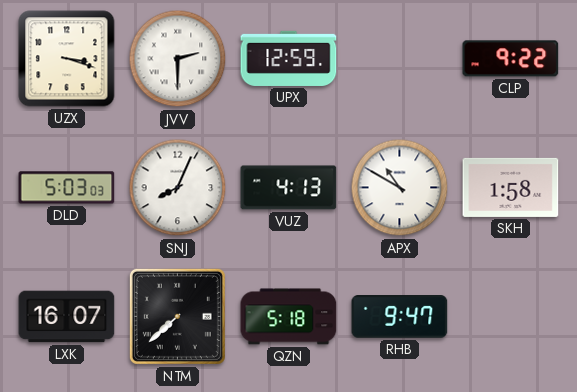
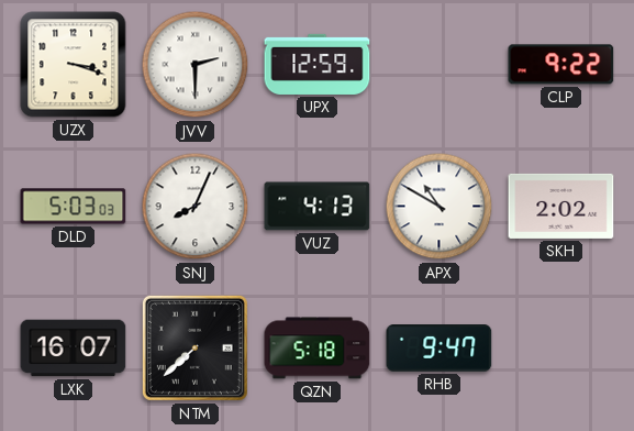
SKH: 1:58 -> 2:02 (561, 206)
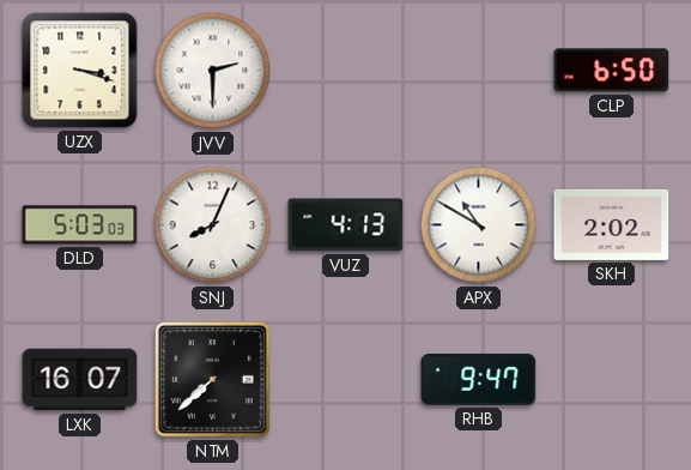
UPX: 12:59 -> none (318, 64)
CLP: 9:22 -> 6:50 (612, 71)
QZN: 5:18 -> none (318, 349)
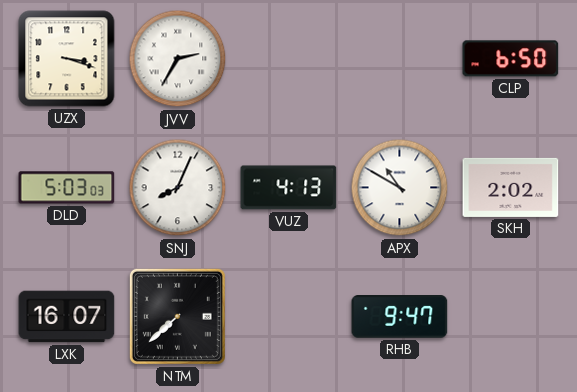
JVV: 2:30 -> 2:35 (178, 59)
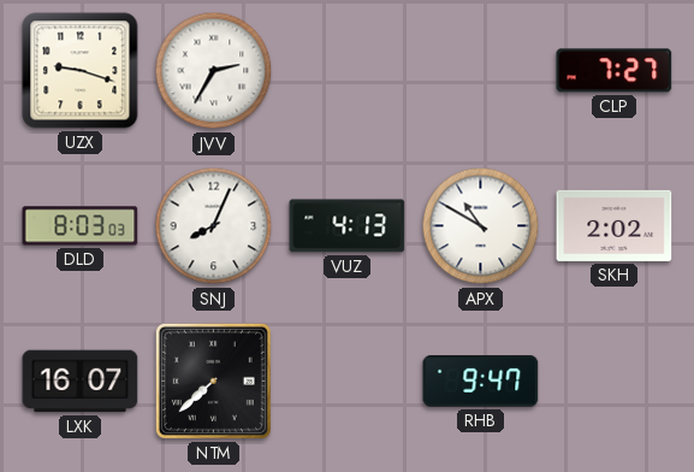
UZX: 3:18 -> 9:18 (81, 71)
CLP: 6:50 -> 7:27 (615, 71)
DLD: 5:03 -> 8:03 (81, 226)
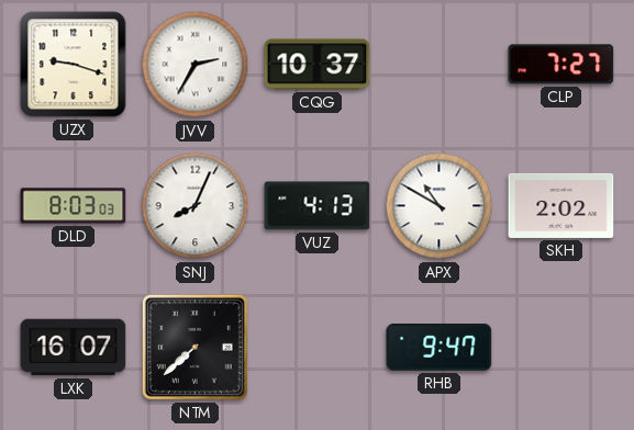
CQG: none -> 10:37 (318, 65)
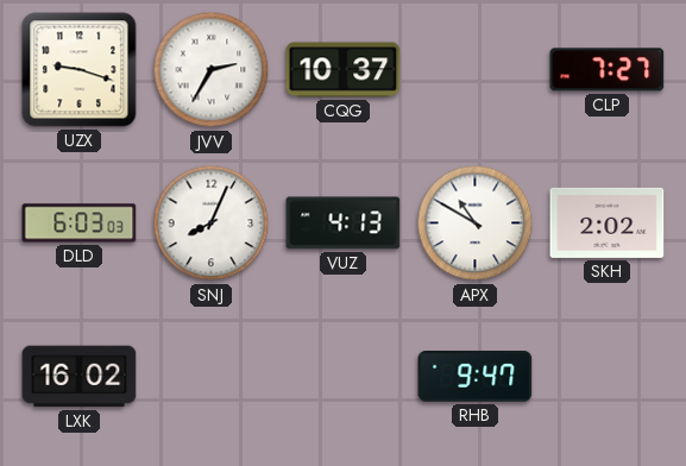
DLD: 8:03 -> 6:03 (80, 223)
LXK: 16:07 -> 16:02 (80, 377)
NTM: 7:38 -> none (194, 347)
